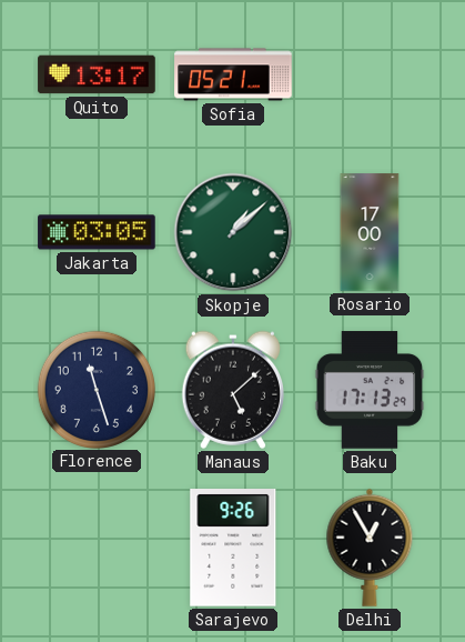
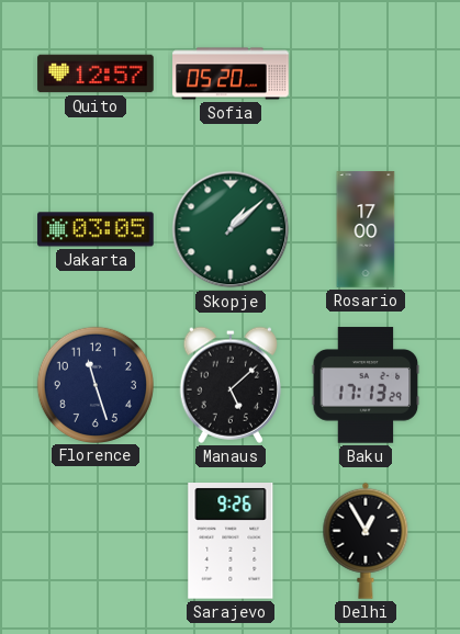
Quito: 13:17 -> 12:57 (96, 73)
Sofia: 05:21 -> 05:20 (231, 73)
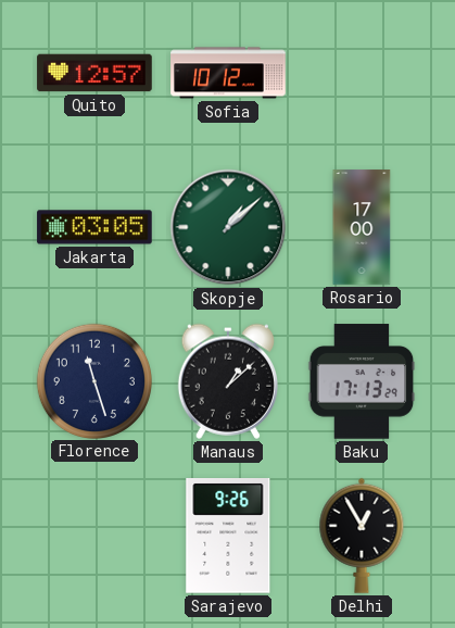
Sofia: 05:20 -> 10:12 (228, 73)
Manaus: 5:08 -> 1:08 (227, 381)
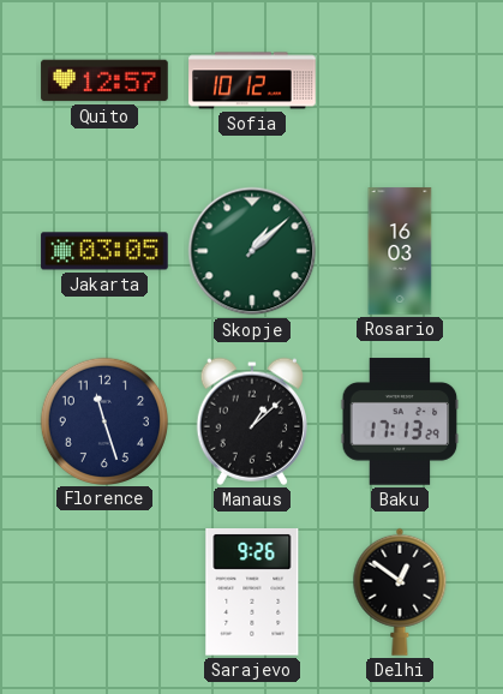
Rosario: 17:00 -> 16:03 (400, 251)
Delhi: 12:55 -> 12:51 (400, 592)
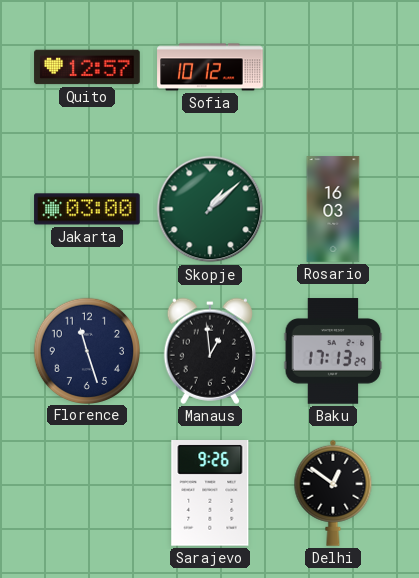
Jakarta: 03:05 -> 03:00 (87, 209)
Manaus: 1:08 -> 12:59 (209, 351)
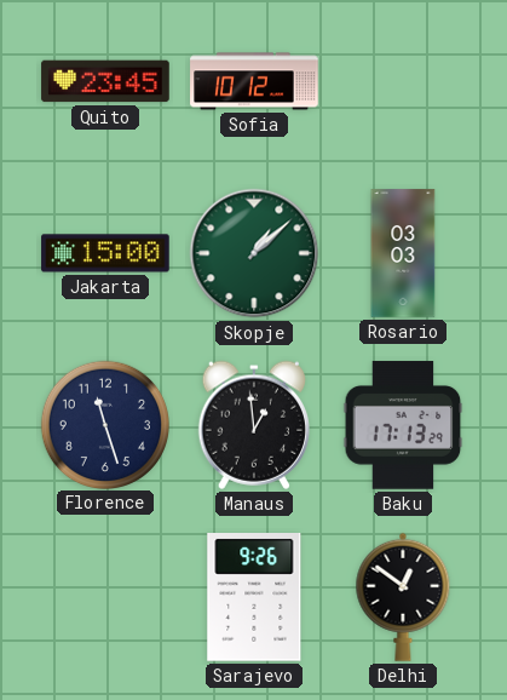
Quito: 12:57 -> 23:45 (105, 81)
Jakarta: 03:00 -> 15:00 (105, 253)
Rosario: 16:03 -> 03:03 (403, 253)
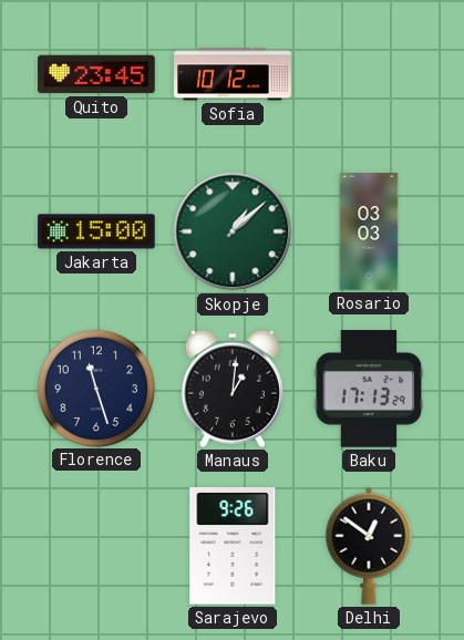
Manaus: 12:59 -> 1:01 (231, 389)
